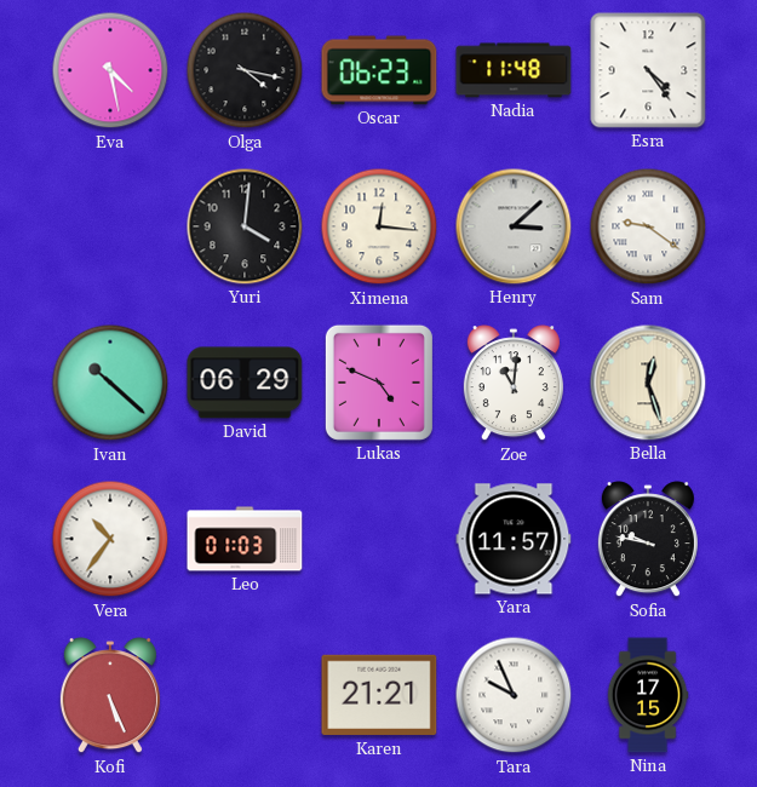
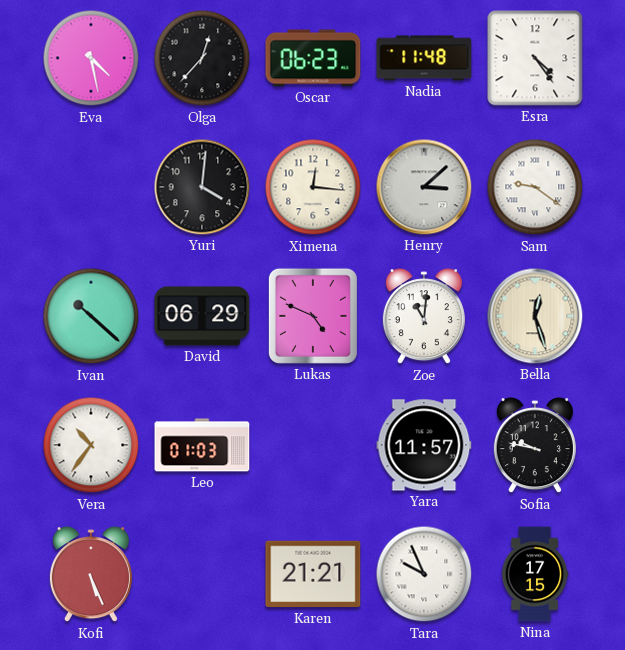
Olga: 4:17 -> 12:37 (202, 58)
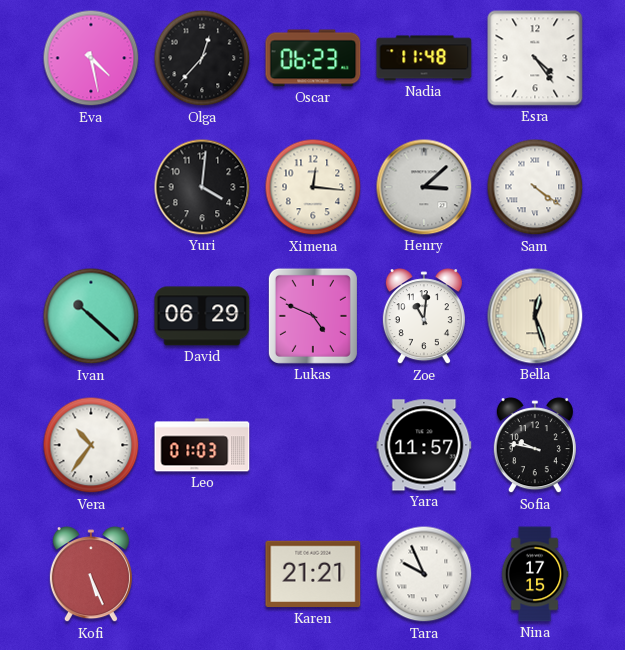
Sam: 9:21 -> 4:21 (535, 187)
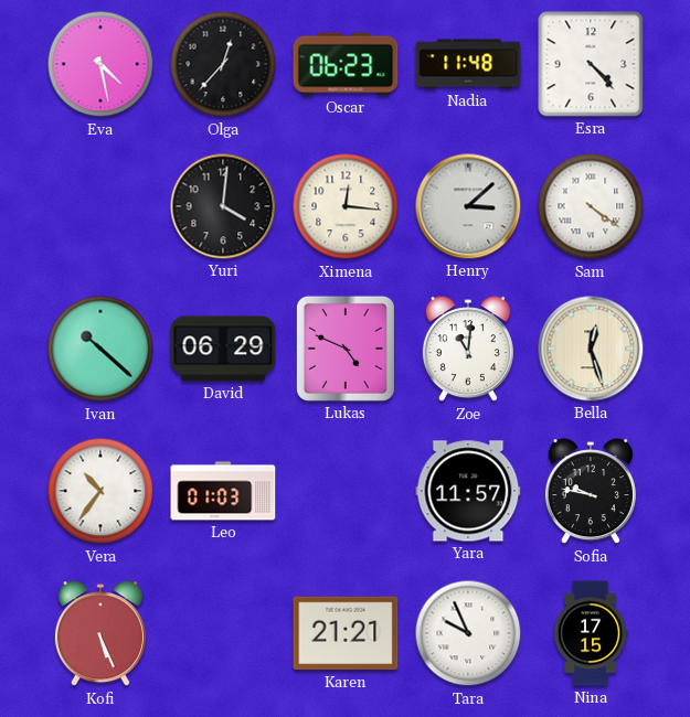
Esra: 4:24 -> 4:23 (591, 64)
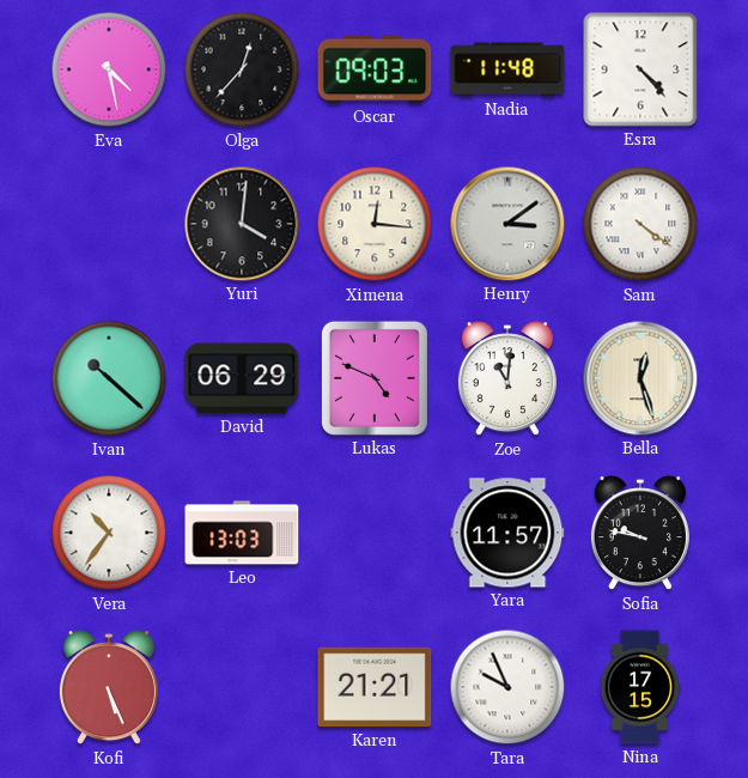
Oscar: 06:23 -> 09:03 (375, 69)
Henry: 3:08 -> 3:09 (507, 224)
Leo: 01:03 -> 13:03 (242, 533)
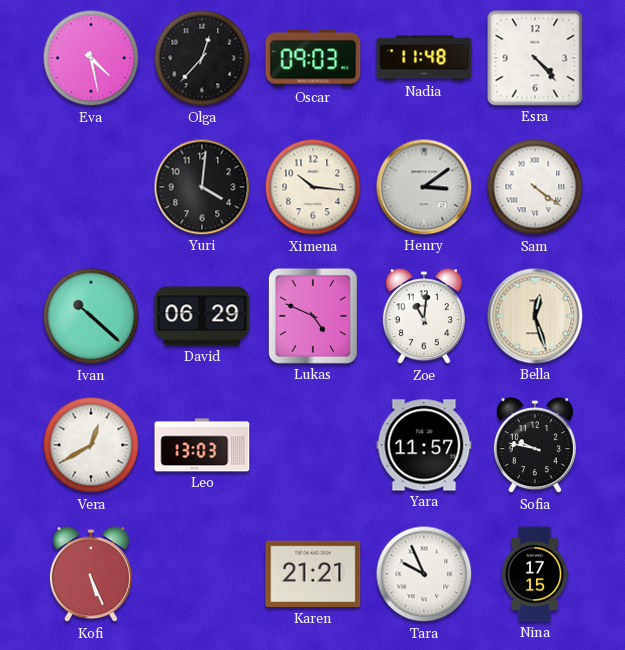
Ximena: 12:16 -> 10:16 (313, 187)
Vera: 10:36 -> 12:40 (91, 445)
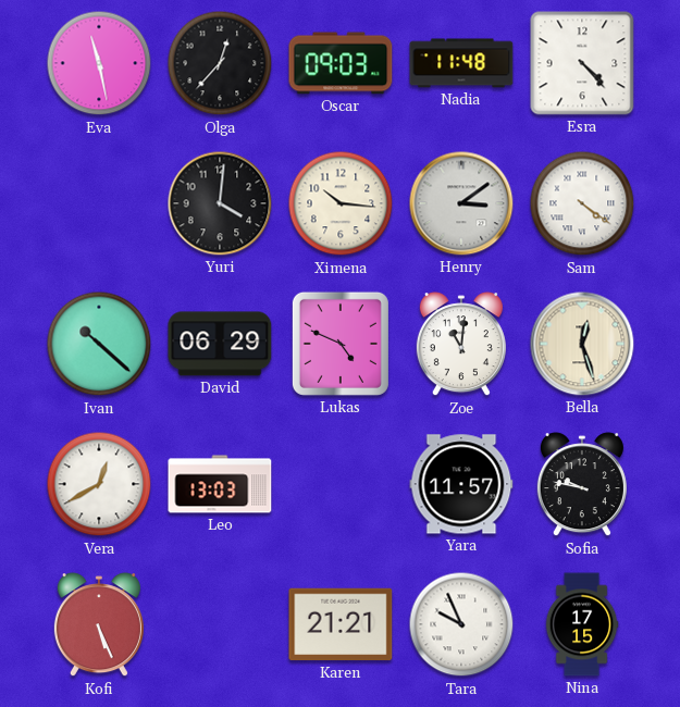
Eva: 4:28 -> 11:28 (99, 63)
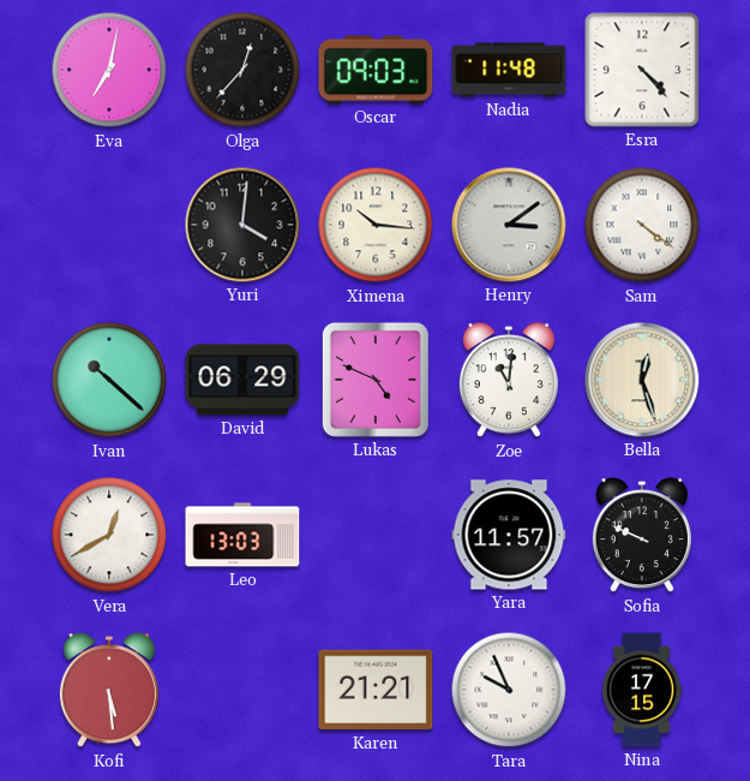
Eva: 11:28 -> 7:02 (109, 70)
Sofia: 9:47 -> 9:49 (642, 536)
Kofi: 5:26 -> 5:29 (109, 691)
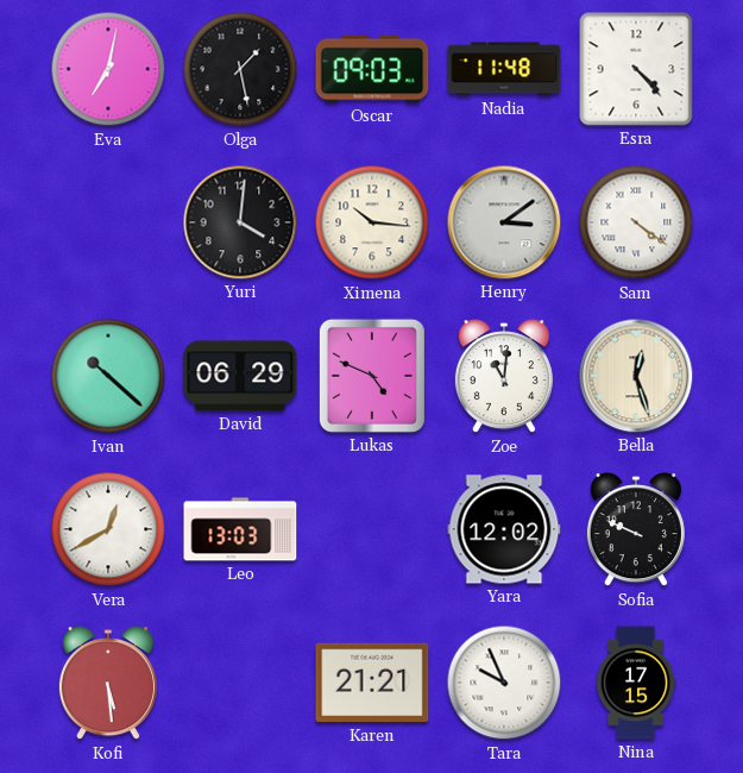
Olga: 12:37 -> 1:28 (240, 69)
Yara: 11:57 -> 12:02 (504, 529)
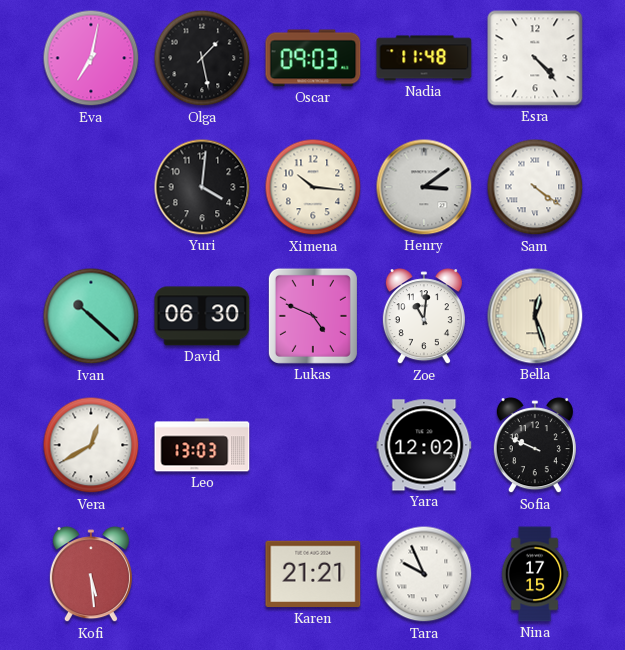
David: 06:29 -> 06:30 (202, 316)
